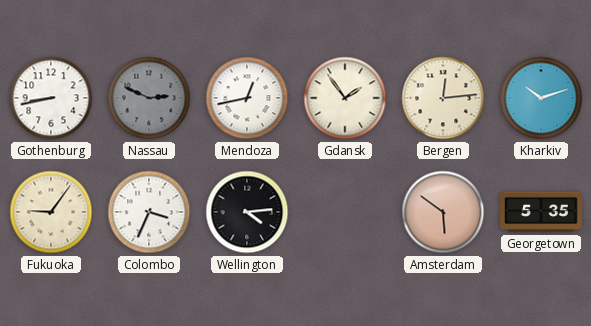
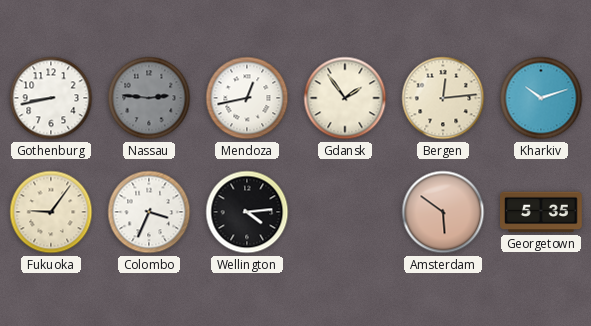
Nassau: 2:49 -> 2:46 (149, 98)
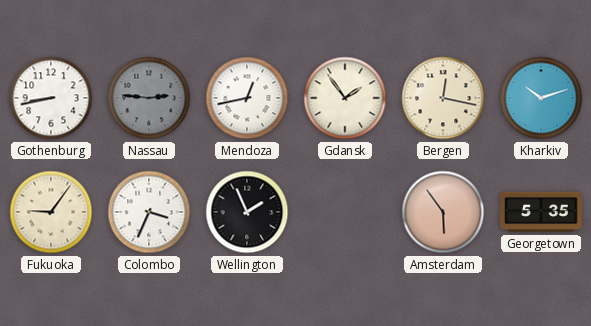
Bergen: 12:14 -> 12:17 (443, 98)
Wellington: 4:14 -> 1:56 (247, 212)
Amsterdam: 5:51 -> 5:54 (443, 212)
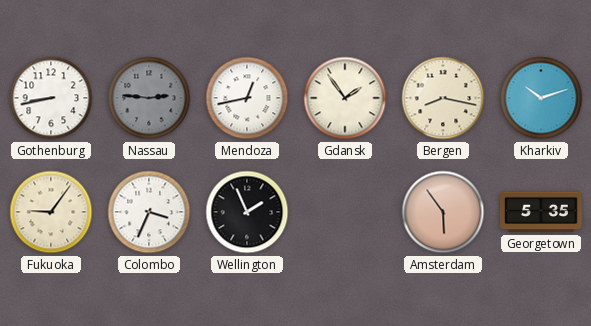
Bergen: 12:17 -> 8:17 (443, 98)
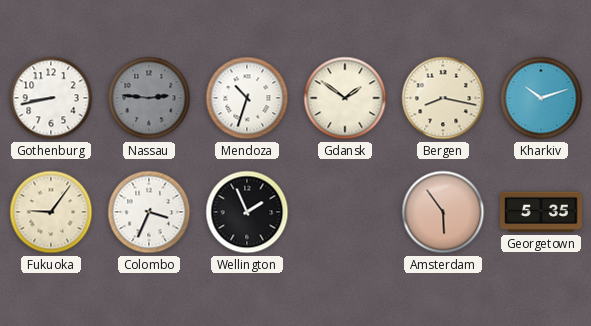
Mendoza: 12:43 -> 10:33 (247, 98)
Gdansk: 1:54 -> 1:51 (345, 98)
